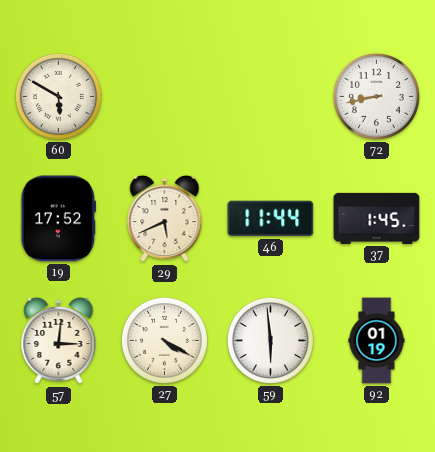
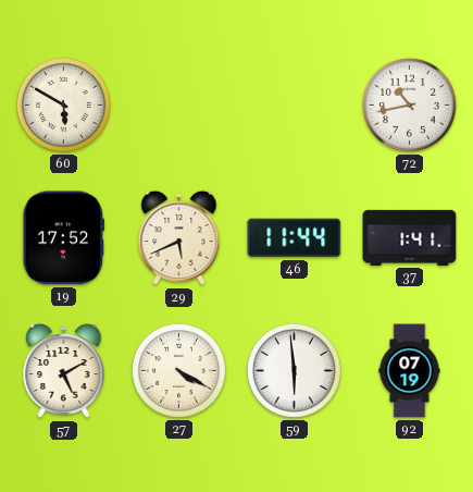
72: 8:43 -> 10:43 (409, 104)
37: 1:45 -> 1:41 (410, 237)
57: 3:01 -> 5:10 (64, 371)
92: 01:19 -> 07:19 (410, 371)
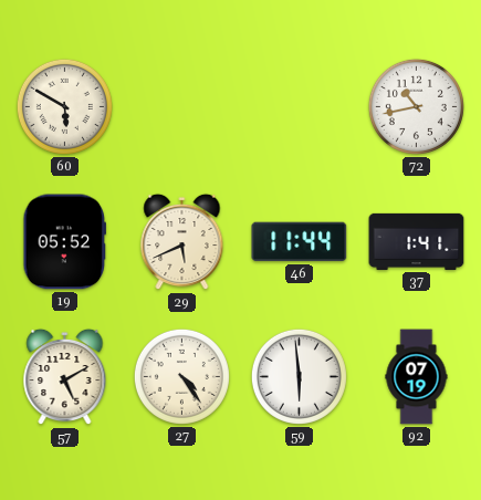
19: 17:52 -> 05:52 (64, 242)
27: 4:20 -> 4:24 (181, 376)
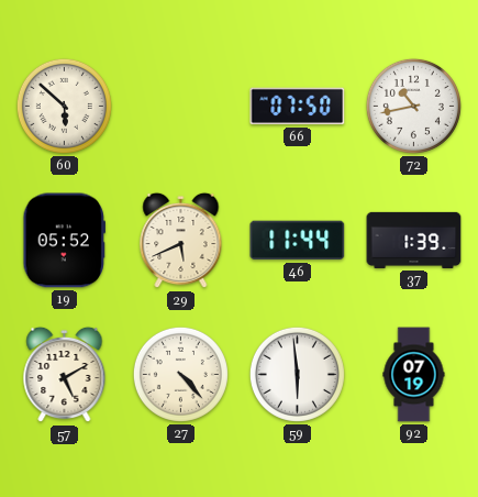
60: 5:50 -> 5:52 (64, 106)
66: none -> 07:50 (298, 107)
37: 1:41 -> 1:39 (414, 240)
27: 4:24 -> 4:23 (180, 374)
